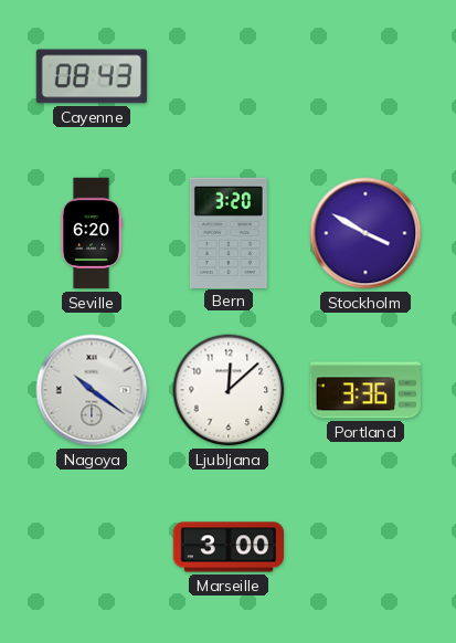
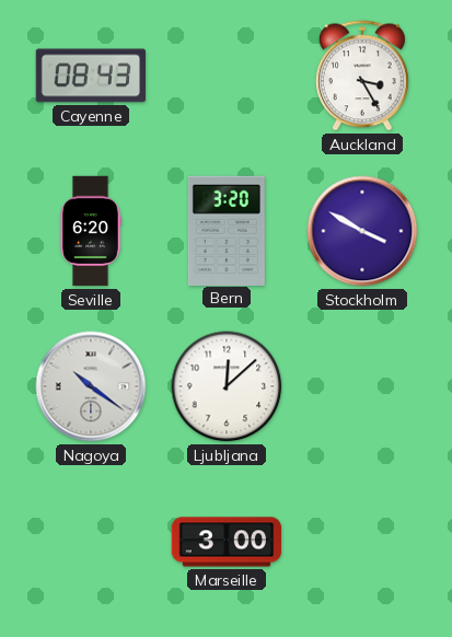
Auckland: none -> 3:25 (362, 76)
Portland: 3:36 -> none (364, 390)
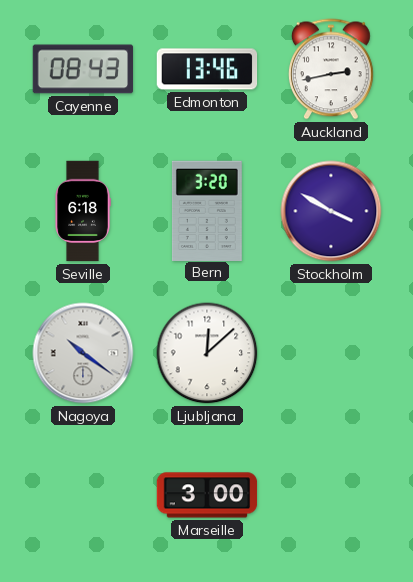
Edmonton: none -> 13:46 (207, 69)
Auckland: 3:25 -> 2:43 (331, 69)
Seville: 6:20 -> 6:18 (83, 211)
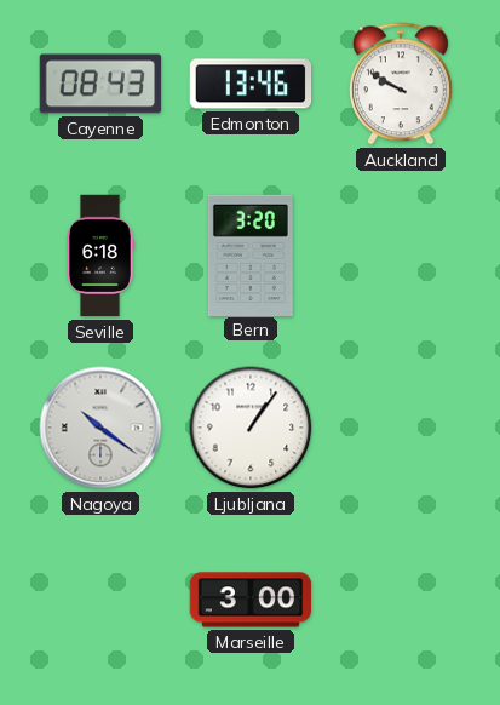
Auckland: 2:43 -> 9:50 (401, 84)
Stockholm: 3:50 -> none (331, 211)
Ljubljana: 12:08 -> 1:06 (251, 428)
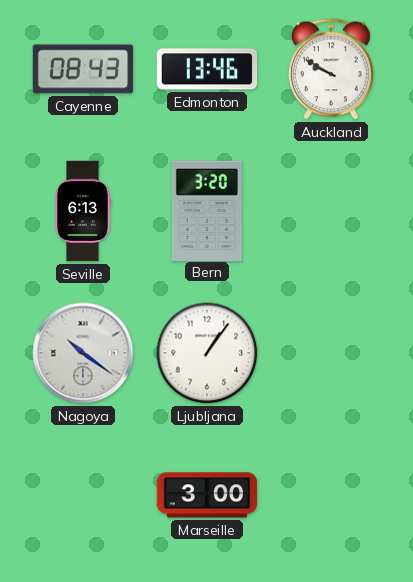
Seville: 6:18 -> 6:13 (83, 211)
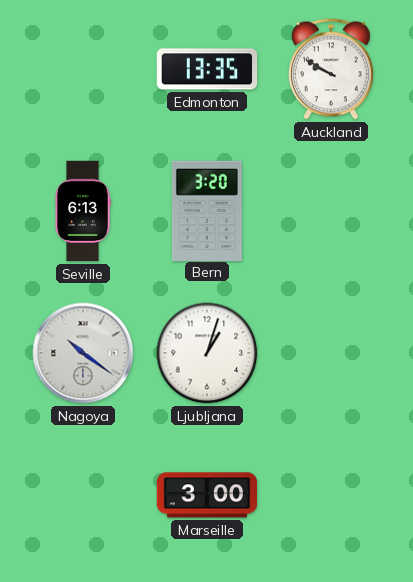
Cayenne: 08:43 -> none (83, 69)
Edmonton: 13:46 -> 13:35 (207, 69)
Ljubljana: 1:06 -> 1:03 (207, 353)
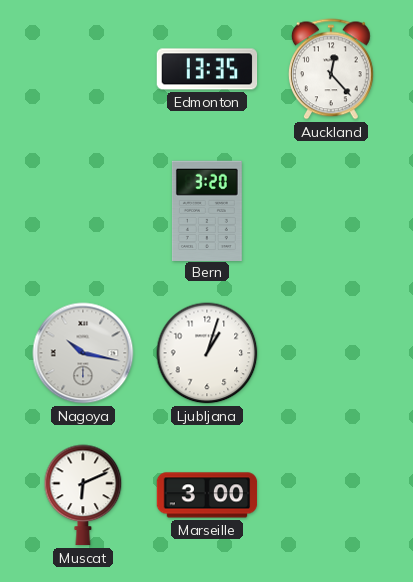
Auckland: 9:50 -> 12:23 (331, 69)
Seville: 6:13 -> none (83, 211)
Nagoya: 10:21 -> 10:17 (83, 353)
Muscat: none -> 6:11 (83, 495)
